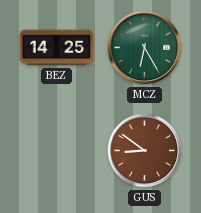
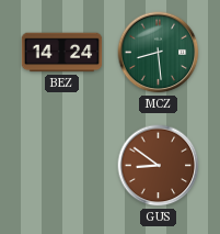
BEZ: 14:25 -> 14:24 (62, 53)
MCZ: 6:25 -> 8:29 (159, 53)
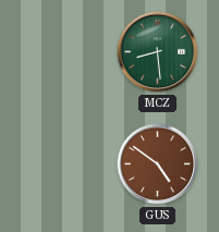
BEZ: 14:24 -> none (62, 53)
GUS: 8:51 -> 4:51 (158, 164)
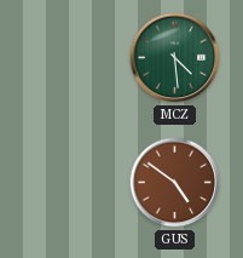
MCZ: 8:29 -> 4:29 (175, 58)
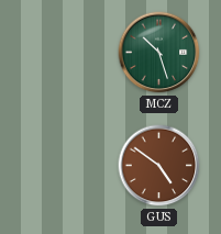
MCZ: 4:29 -> 10:27 (159, 53)
